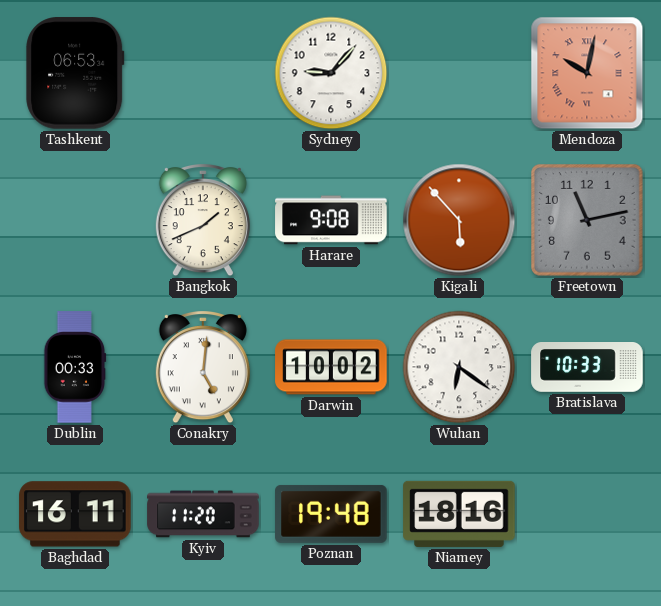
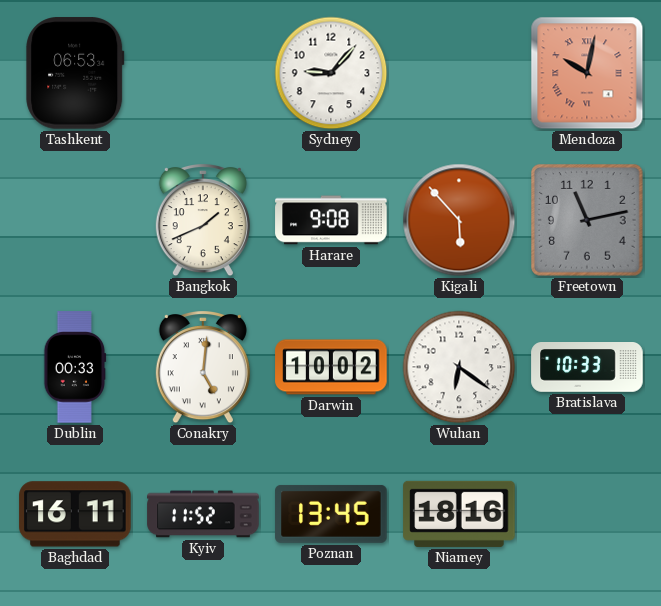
Kyiv: 11:20 -> 11:52 (203, 514)
Poznan: 19:48 -> 13:45 (331, 514)
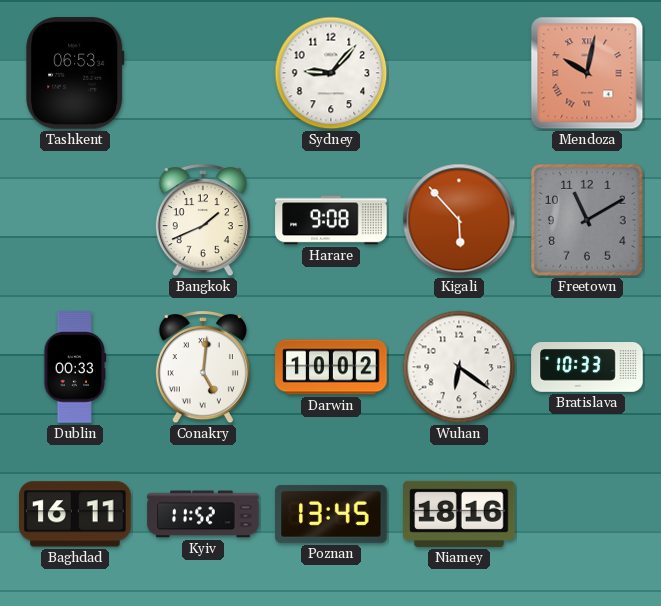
Freetown: 11:13 -> 11:10 (588, 221)
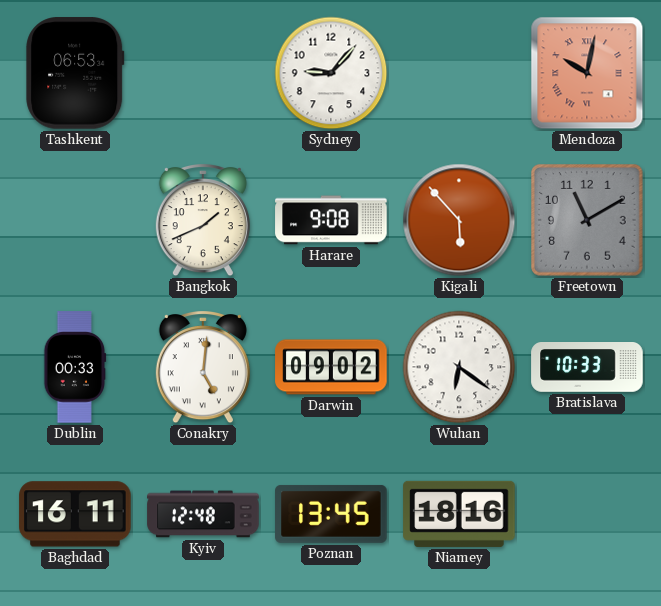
Darwin: 10:02 -> 09:02 (331, 367)
Kyiv: 11:52 -> 12:48 (203, 514)
